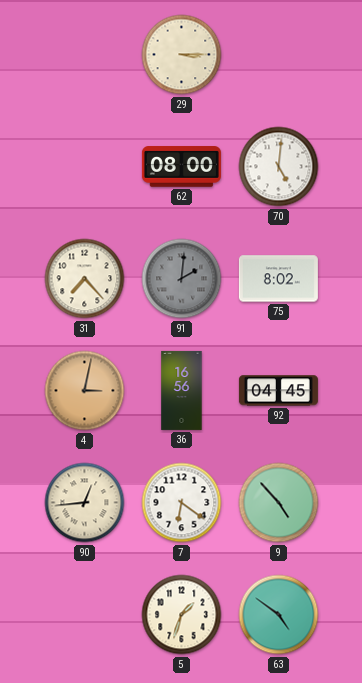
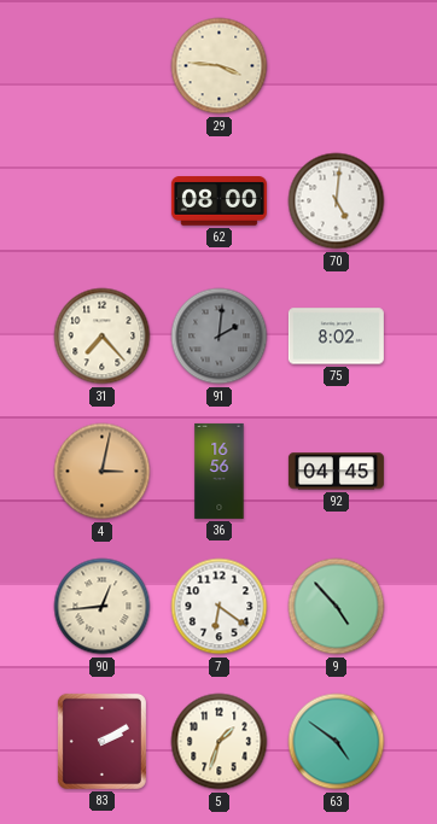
29: 3:15 -> 3:46 (220, 66)
83: none -> 2:10 (101, 741)
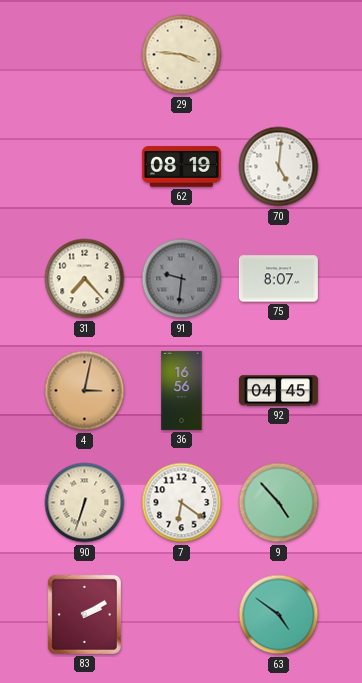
62: 08:00 -> 08:19 (181, 167)
91: 2:01 -> 9:31 (182, 279)
75: 8:02 -> 8:07 (278, 279)
90: 12:44 -> 6:33 (85, 503)
5: 1:33 -> none (220, 742)
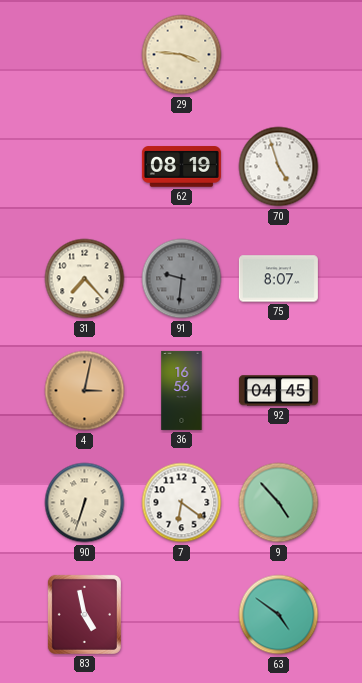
70: 5:01 -> 4:57 (279, 167)
83: 2:10 -> 4:58 (84, 614)
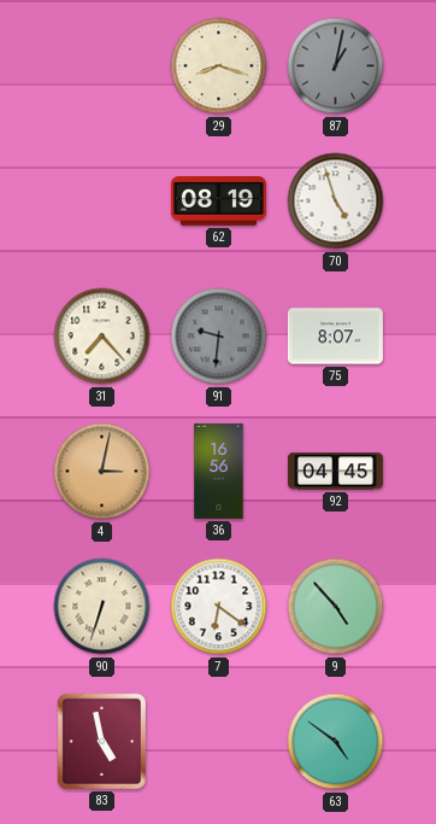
29: 3:46 -> 8:18 (219, 66)
87: none -> 1:02 (336, 66)
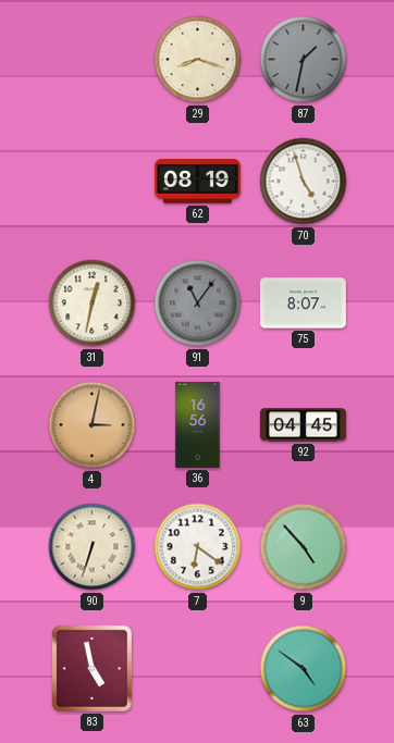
87: 1:02 -> 1:32 (304, 60)
31: 7:23 -> 12:32 (93, 304)
91: 9:31 -> 11:06 (198, 304)
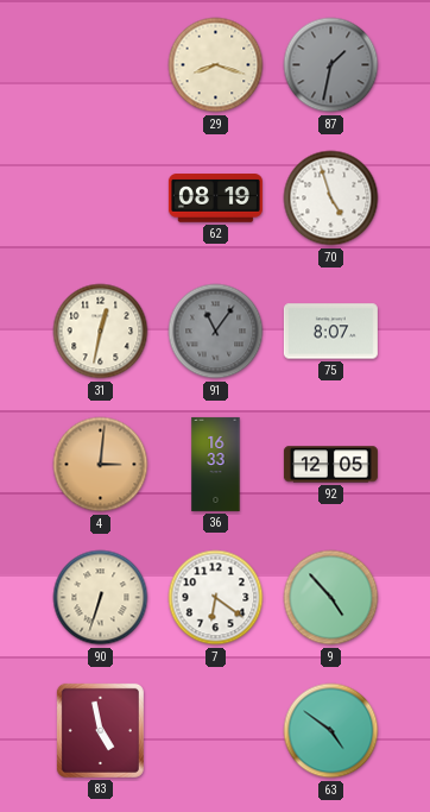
4: 3:02 -> 3:01 (101, 465)
36: 16:56 -> 16:33 (216, 464)
92: 04:45 -> 12:05 (330, 465)
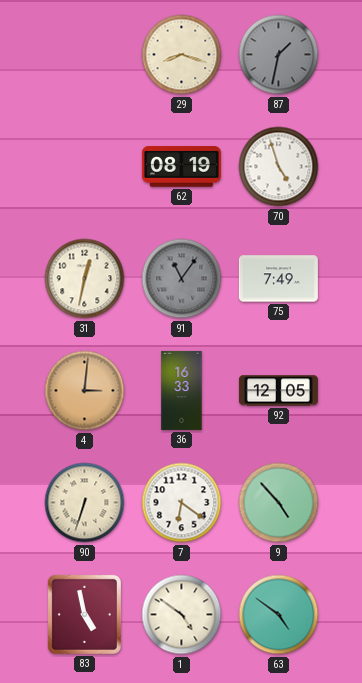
75: 8:07 -> 7:49 (278, 279)
1: none -> 4:51 (182, 615)
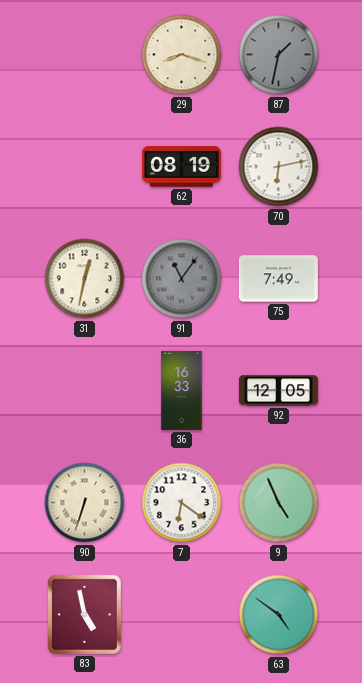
70: 4:57 -> 6:13 (279, 167)
4: 3:01 -> none (85, 391)
9: 4:53 -> 4:56 (279, 503)
1: 4:51 -> none (182, 615)
